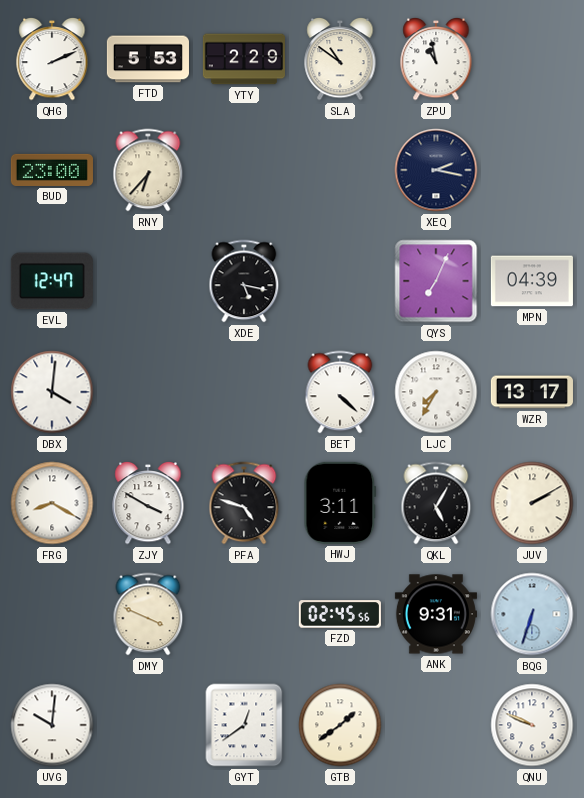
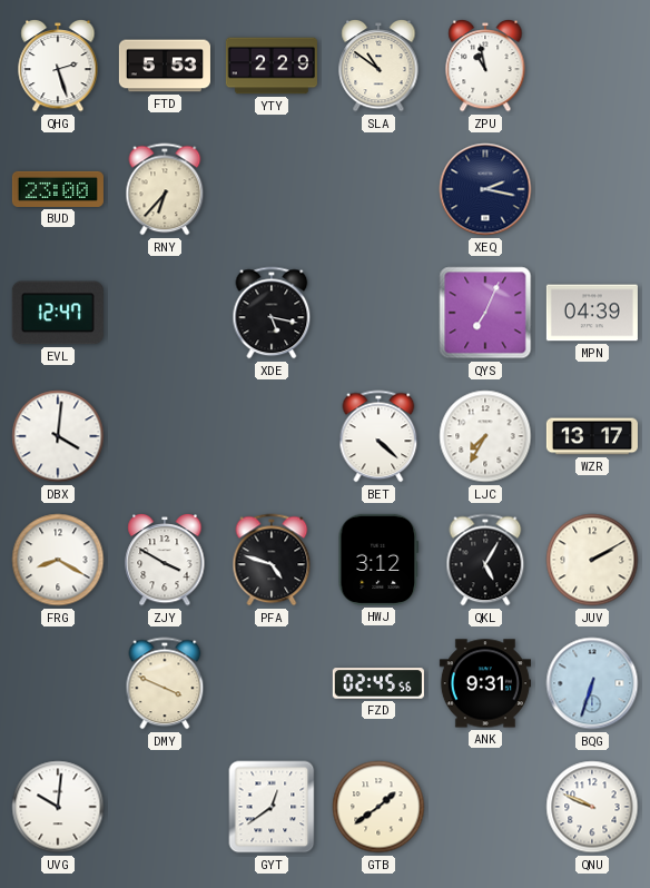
QHG: 2:11 -> 2:27 (58, 66)
HWJ: 3:11 -> 3:12 (378, 560)
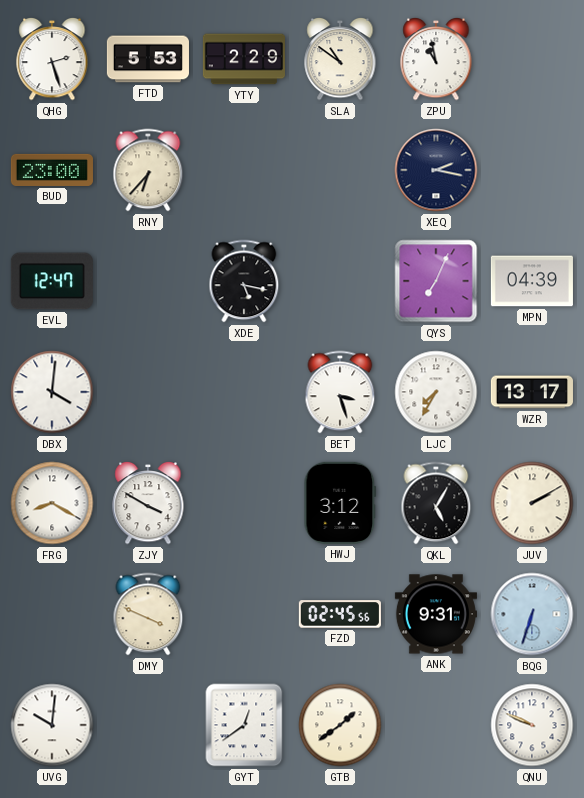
BET: 4:22 -> 3:27 (340, 392)
PFA: 4:48 -> none (272, 560)
